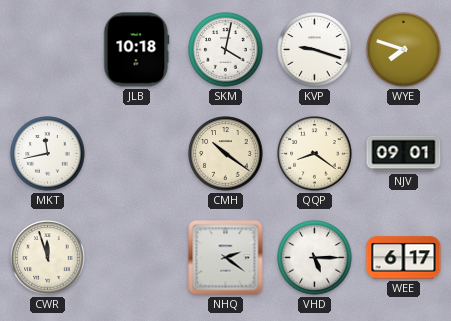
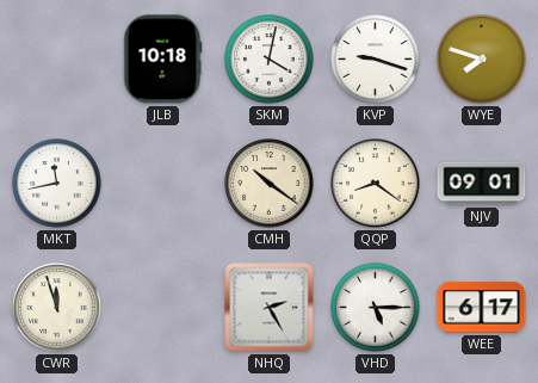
NHQ: 2:21 -> 2:25 (270, 308)
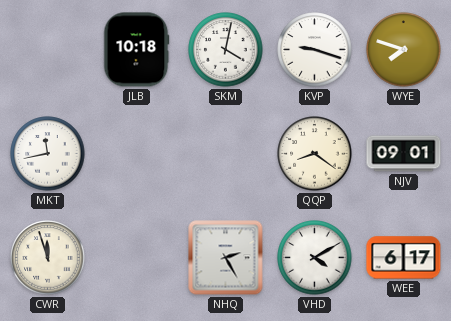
CMH: 10:21 -> none (270, 184)
VHD: 5:15 -> 4:10 (315, 258)
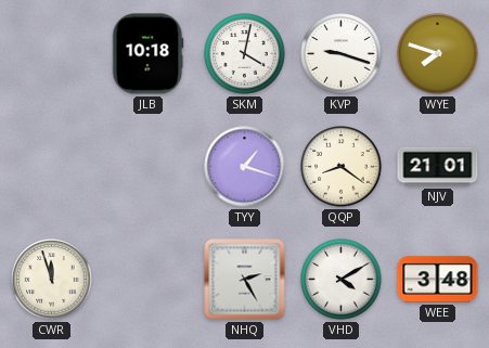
MKT: 11:43 -> none (48, 154)
TYY: none -> 1:18 (245, 167)
NJV: 09:01 -> 21:01 (438, 167)
WEE: 6:17 -> 3:48 (438, 280)
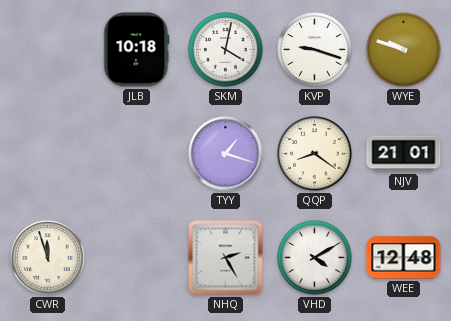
WYE: 7:48 -> 9:48 (404, 50)
WEE: 3:48 -> 12:48 (404, 258)
